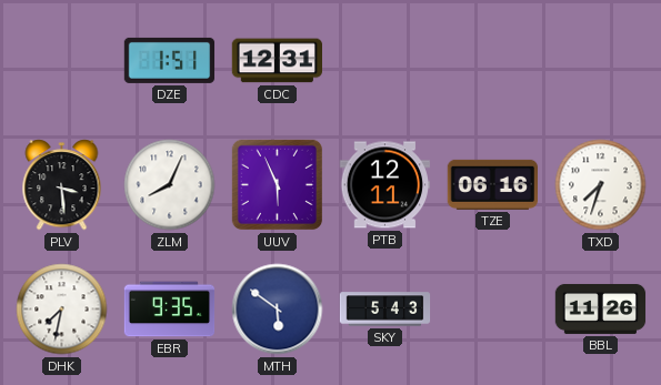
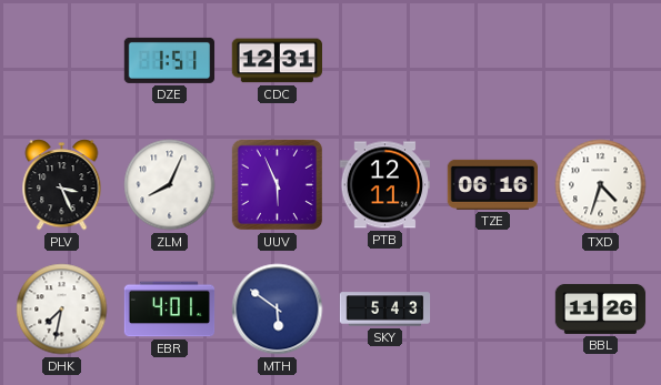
PLV: 3:29 -> 3:26 (62, 185)
TXD: 7:33 -> 4:33 (601, 185)
EBR: 9:35 -> 4:01 (170, 310)
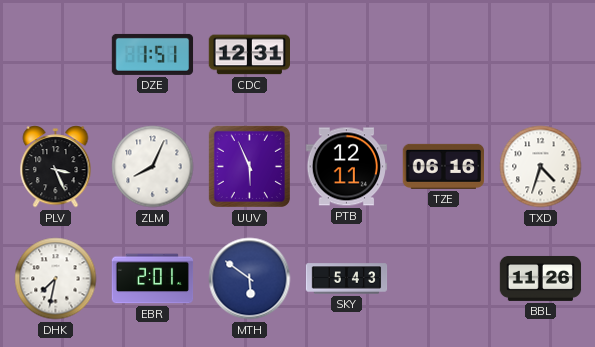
EBR: 4:01 -> 2:01 (153, 279)
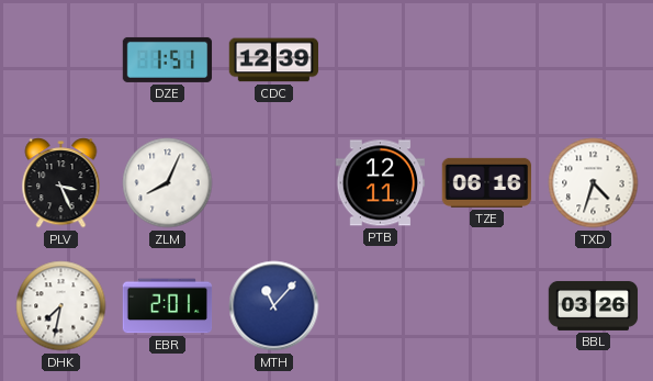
CDC: 12:31 -> 12:39 (273, 60)
UUV: 5:56 -> none (249, 166)
MTH: 5:51 -> 11:07 (274, 306)
SKY: 5:43 -> none (347, 279)
BBL: 11:26 -> 03:26 (594, 305)
